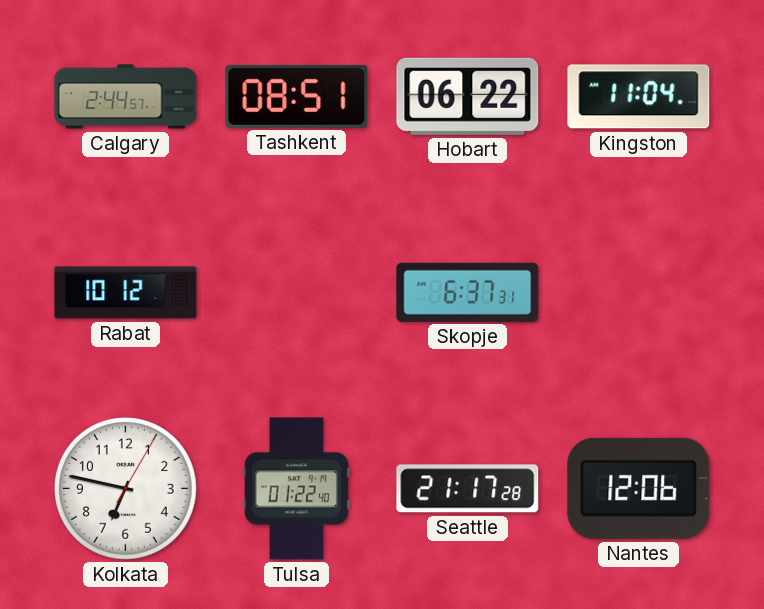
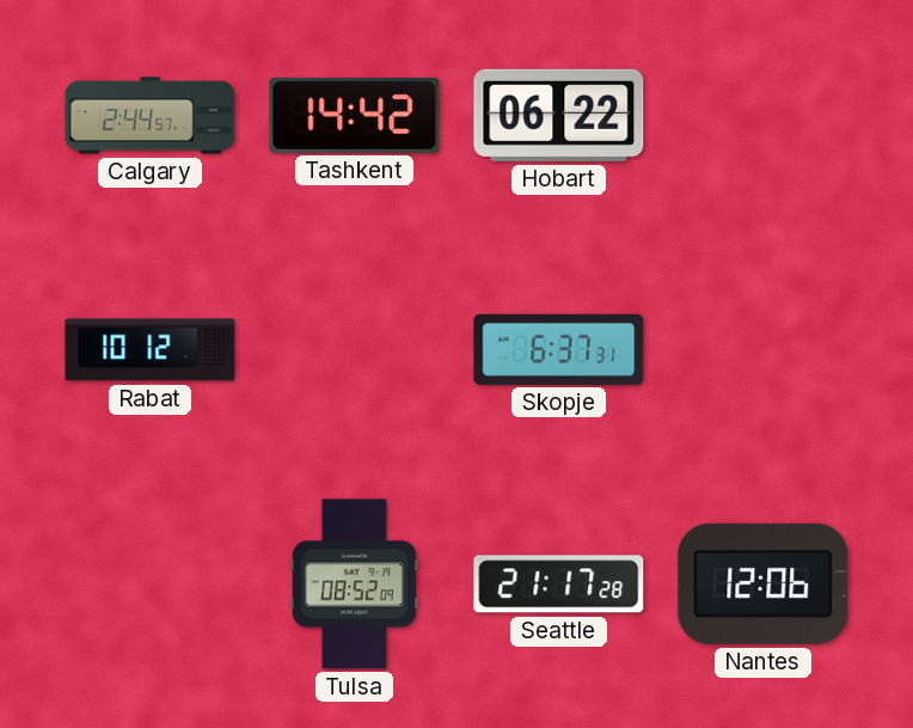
Tashkent: 08:51 -> 14:42 (355, 115)
Kingston: 11:04 -> none (639, 97)
Kolkata: 6:47 -> none (126, 489)
Tulsa: 01:22 -> 08:52 (354, 585)
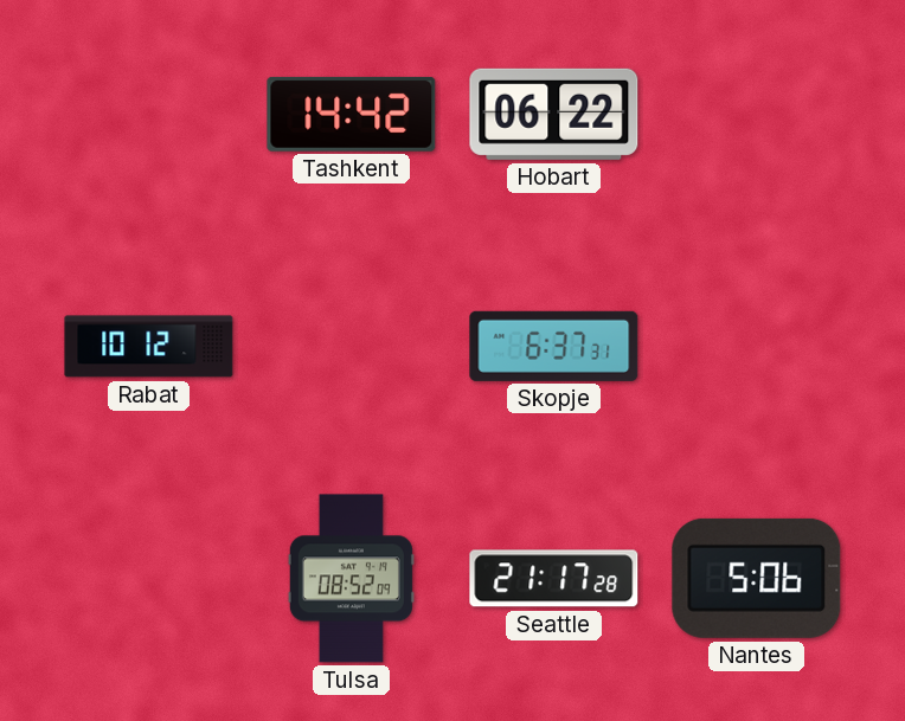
Calgary: 2:44 -> none (151, 116)
Nantes: 12:06 -> 5:06 (757, 578)
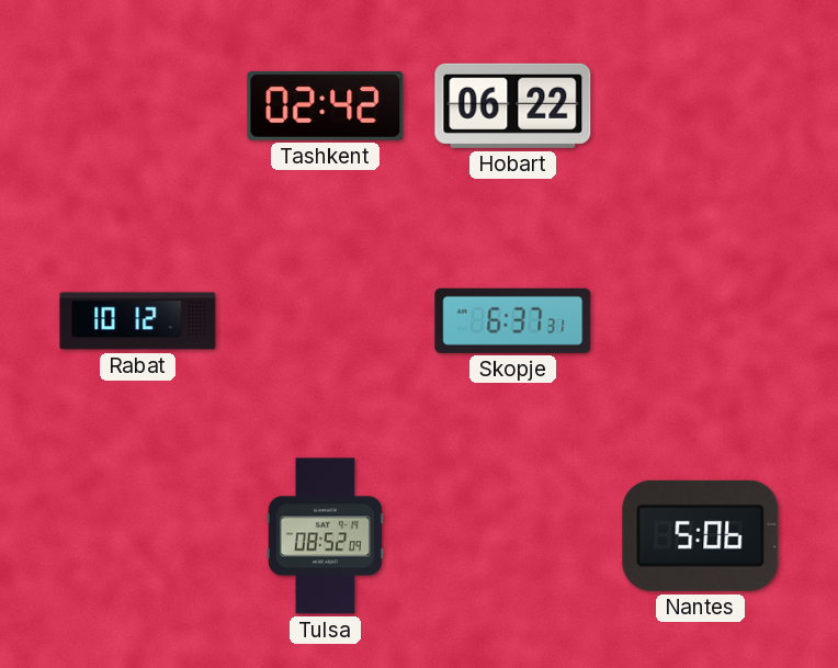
Tashkent: 14:42 -> 02:42 (326, 105)
Seattle: 21:17 -> none (554, 579)
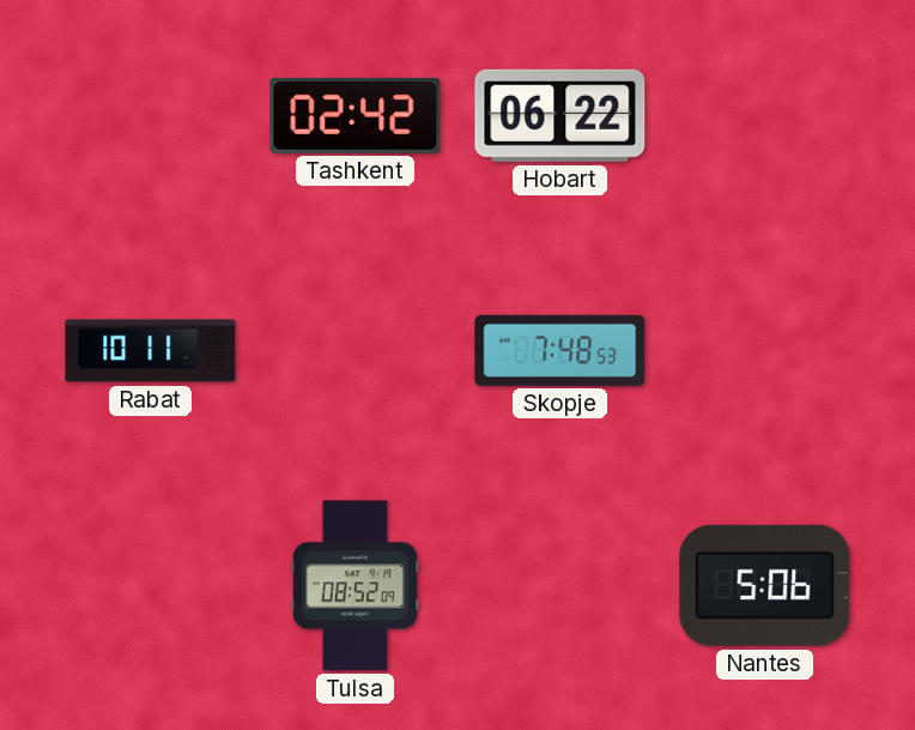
Rabat: 10:12 -> 10:11 (151, 351)
Skopje: 6:37 -> 7:48 (560, 350)
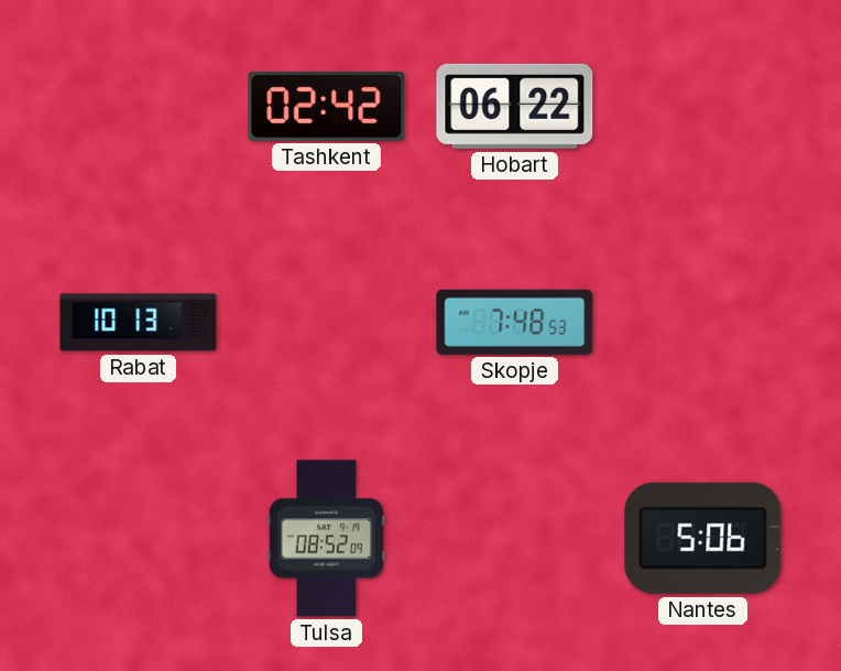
Rabat: 10:11 -> 10:13 (139, 323)
